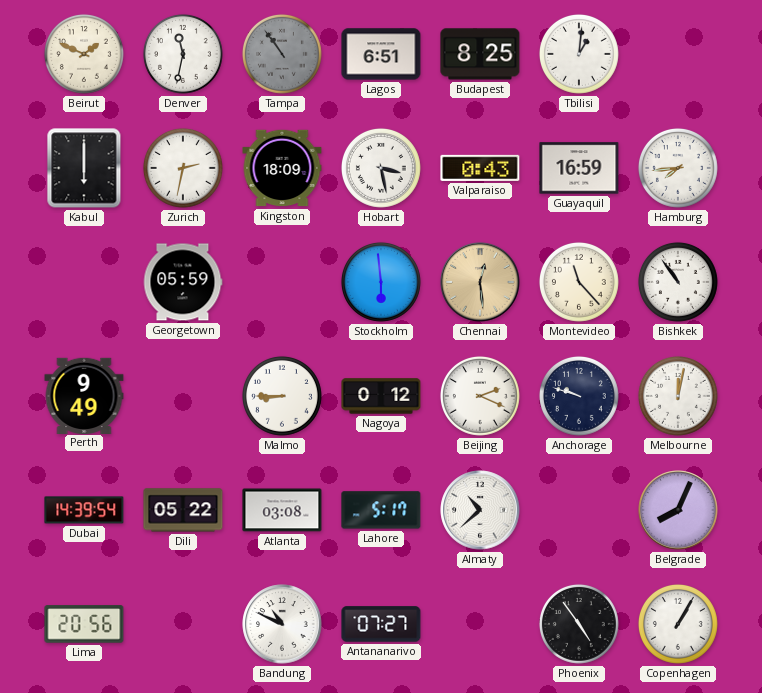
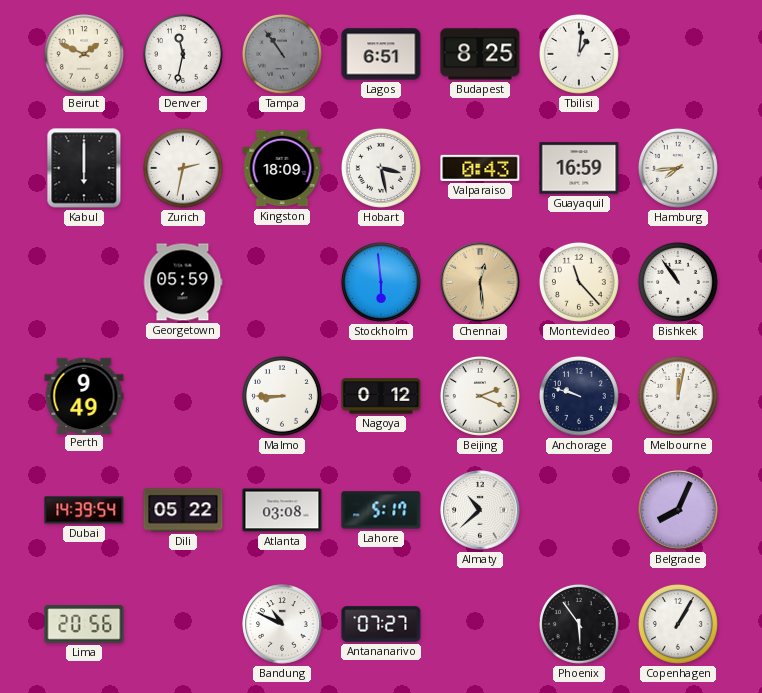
Phoenix: 4:54 -> 5:54 (579, 624)
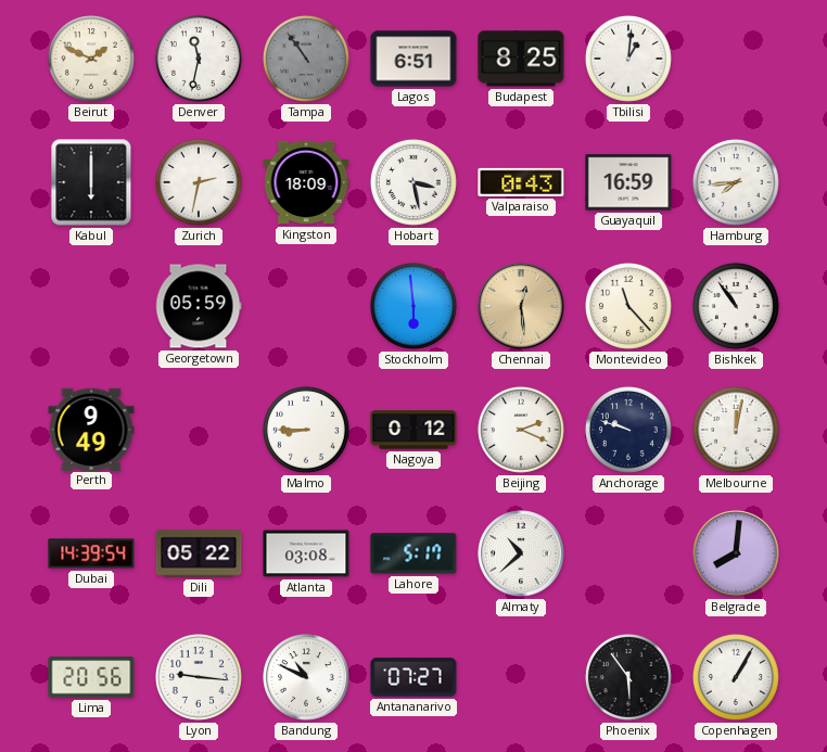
Belgrade: 8:04 -> 8:01 (736, 553)
Lyon: none -> 9:16 (199, 677)
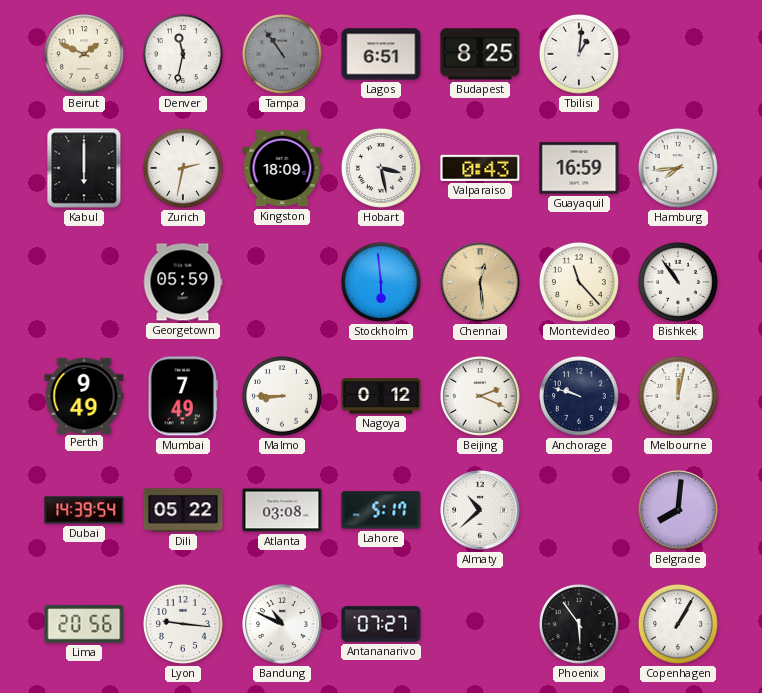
Mumbai: none -> 7:49 (183, 396)
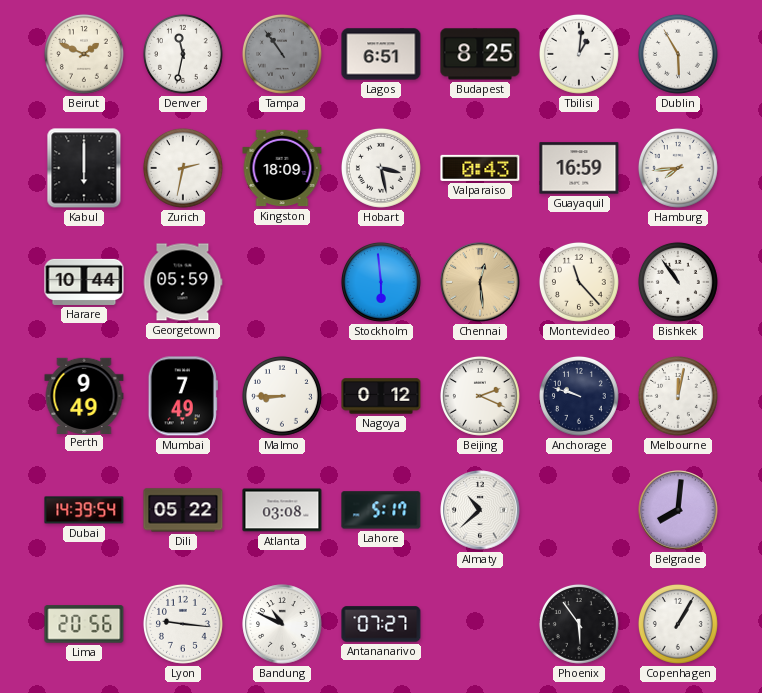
Dublin: none -> 5:55 (678, 54)
Harare: none -> 10:44 (84, 282)
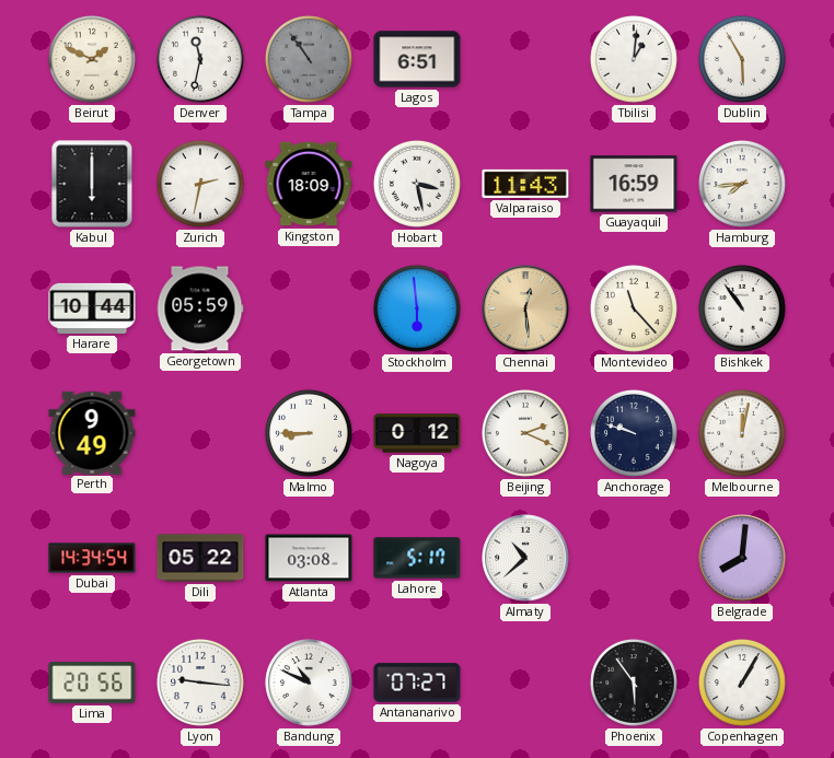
Budapest: 8:25 -> none (480, 54)
Valparaiso: 0:43 -> 11:43 (525, 184)
Mumbai: 7:49 -> none (183, 396)
Dubai: 14:39 -> 14:34 (92, 558)
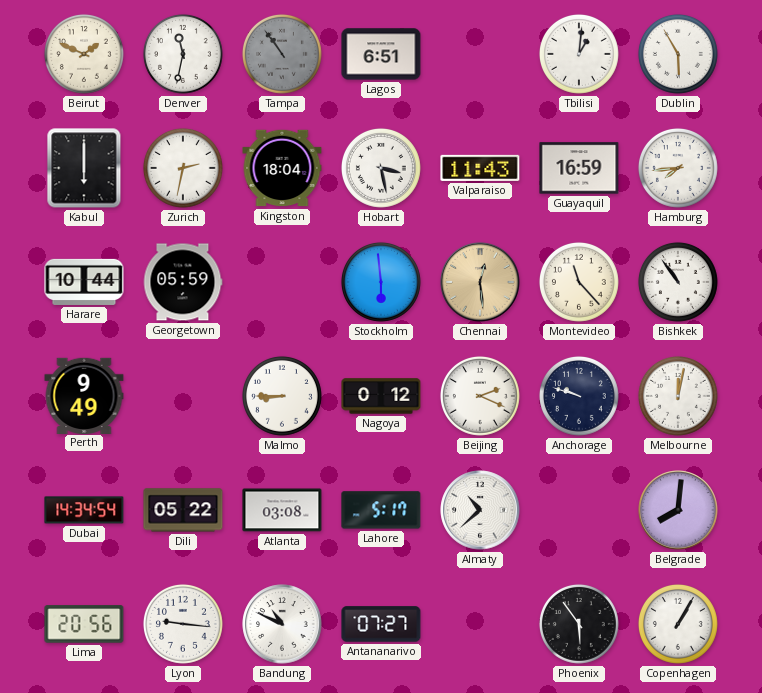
Kingston: 18:09 -> 18:04 (282, 168)
